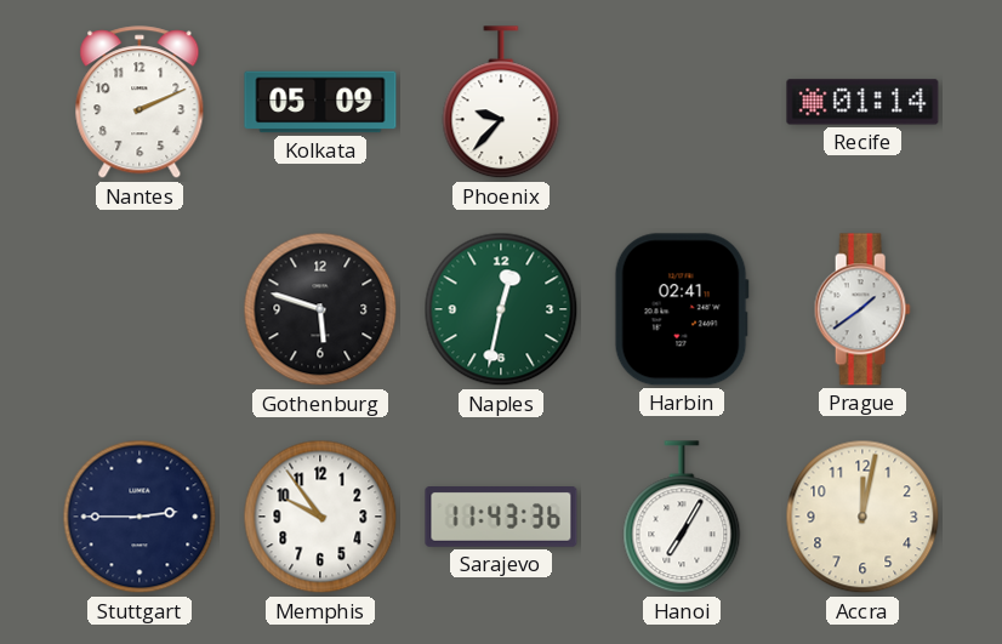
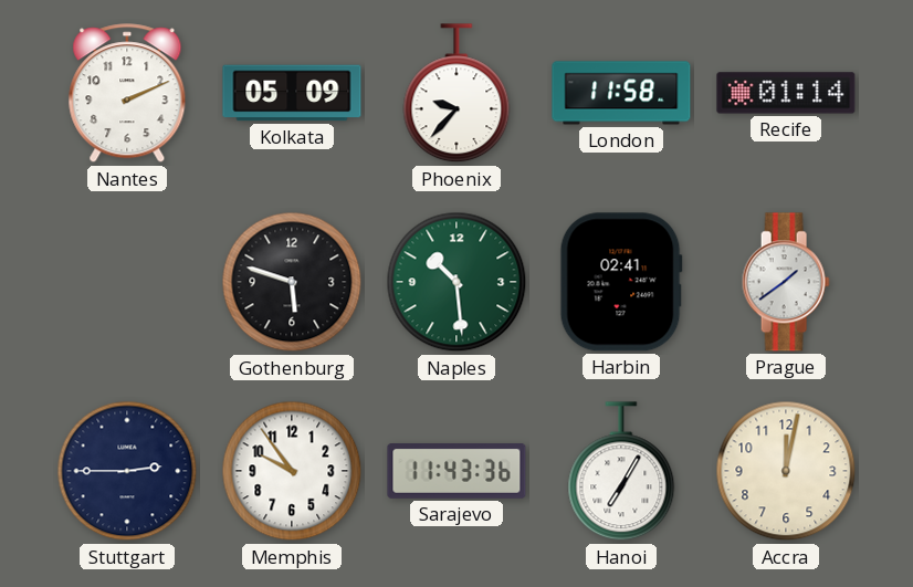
London: none -> 11:58 (621, 93)
Naples: 12:32 -> 10:29 (457, 282)
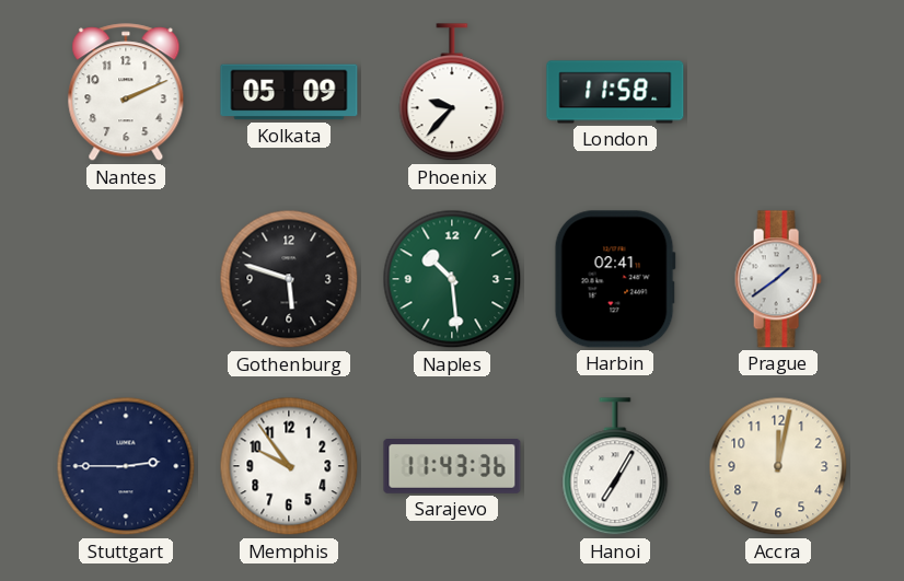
Recife: 01:14 -> none (786, 93)
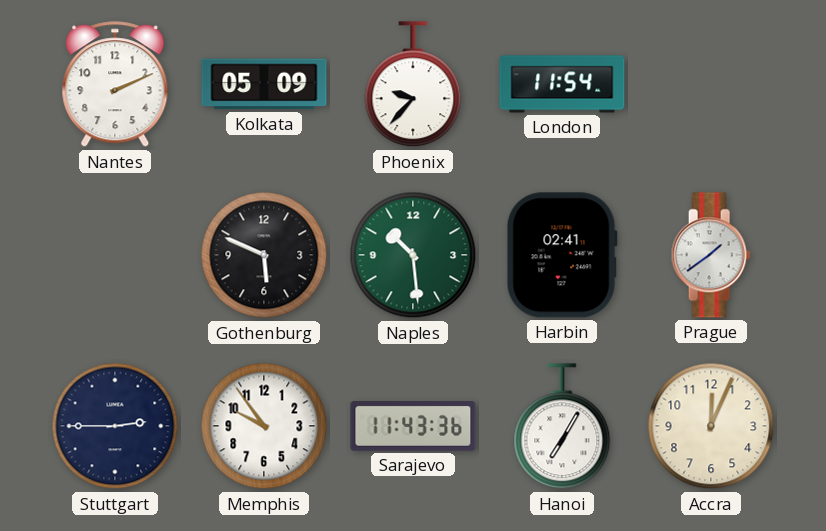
London: 11:58 -> 11:54 (562, 84)
Gothenburg: 5:48 -> 5:49 (264, 255)
Accra: 12:02 -> 12:04 (711, 426)
